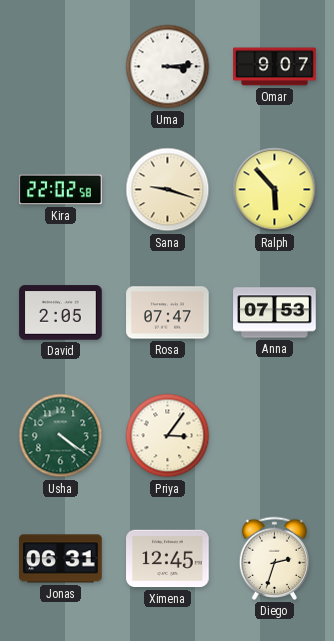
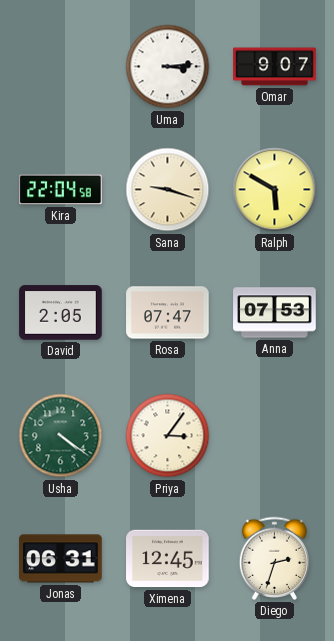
Kira: 22:02 -> 22:04 (61, 190)
Ralph: 5:53 -> 5:50 (275, 190)
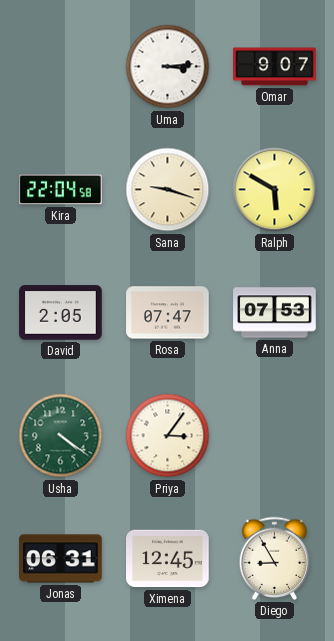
Diego: 2:33 -> 8:55 (274, 558)
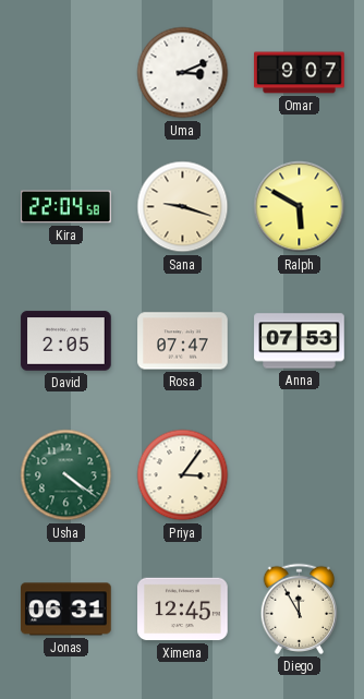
Uma: 3:14 -> 3:11 (183, 73)
Diego: 8:55 -> 11:55 (299, 608)
